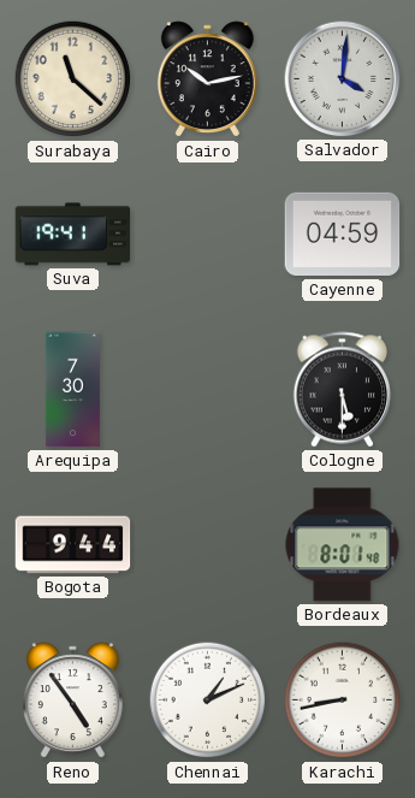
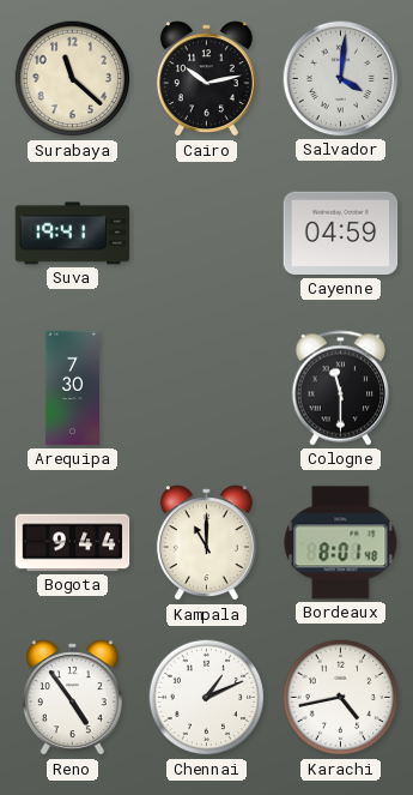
Cologne: 5:30 -> 11:30 (341, 389)
Kampala: none -> 11:00 (206, 543)
Karachi: 8:43 -> 4:43 (341, 698)
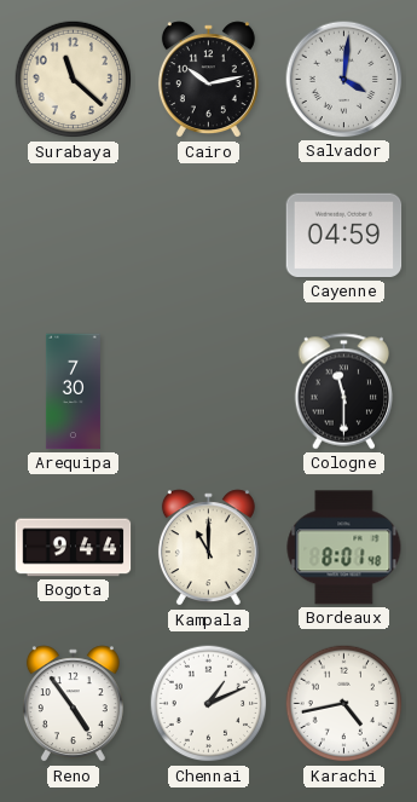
Suva: 19:41 -> none (73, 234)
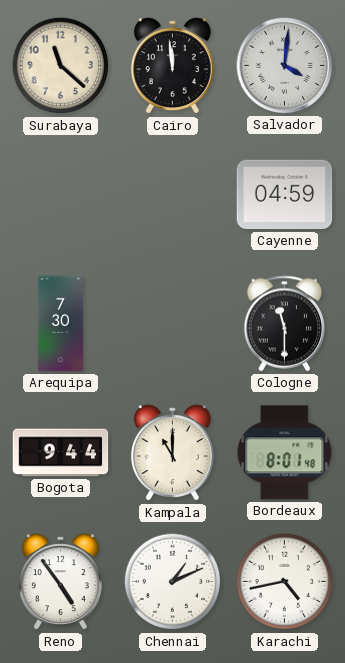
Cairo: 10:13 -> 11:59 (172, 66)
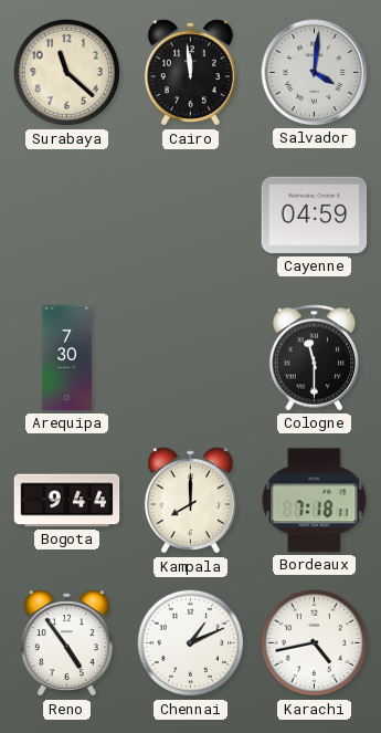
Kampala: 11:00 -> 8:00 (190, 501)
Bordeaux: 8:01 -> 7:18 (315, 501)
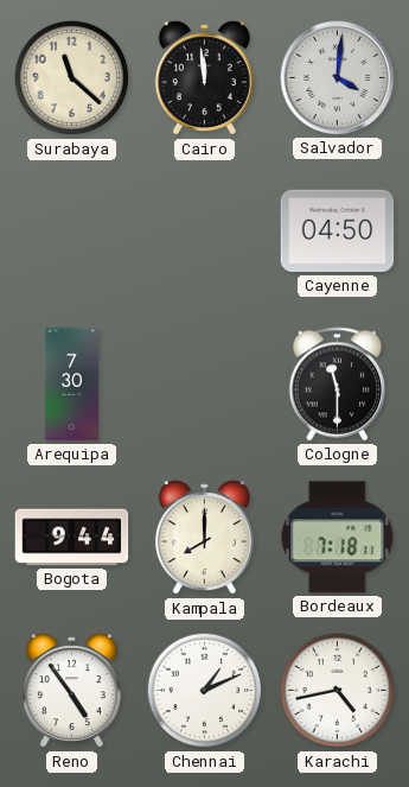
Cayenne: 04:59 -> 04:50 (338, 231)
